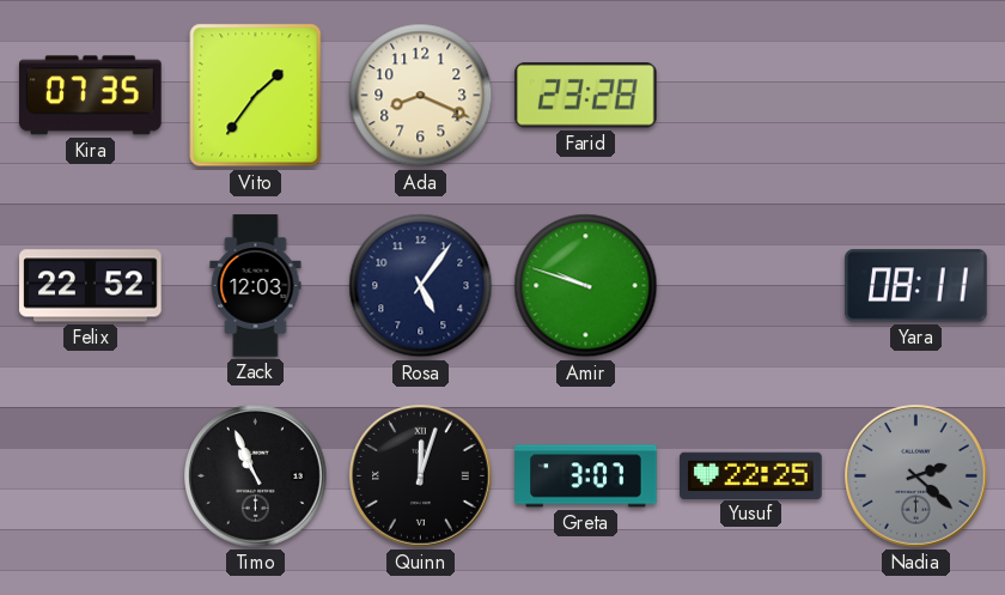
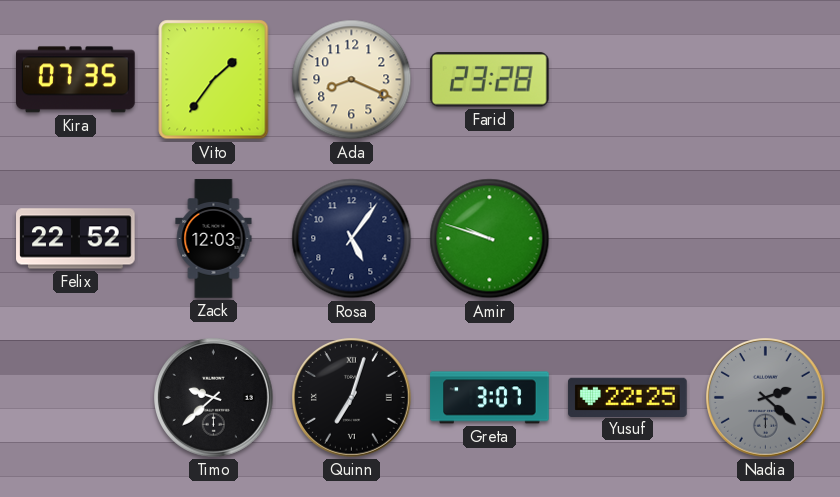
Yara: 08:11 -> none (916, 286)
Timo: 10:56 -> 9:38 (214, 398)
Quinn: 12:03 -> 7:03 (352, 398)
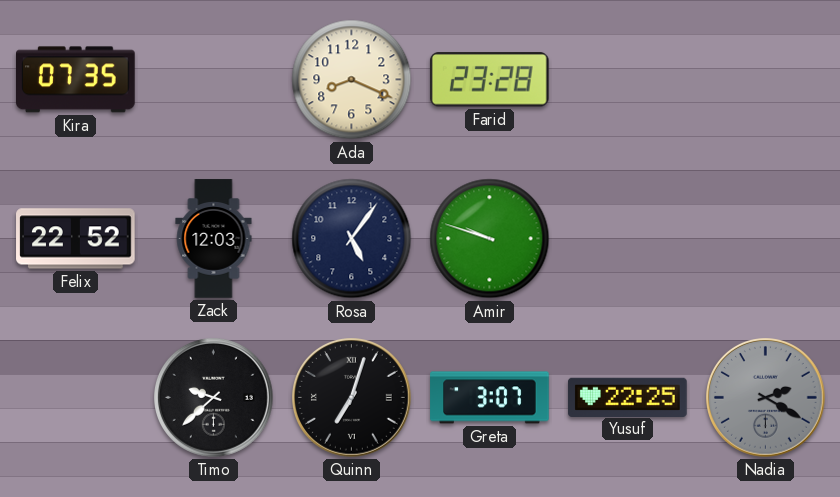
Vito: 1:36 -> none (214, 80)
Nadia: 2:22 -> 2:20 (766, 398)
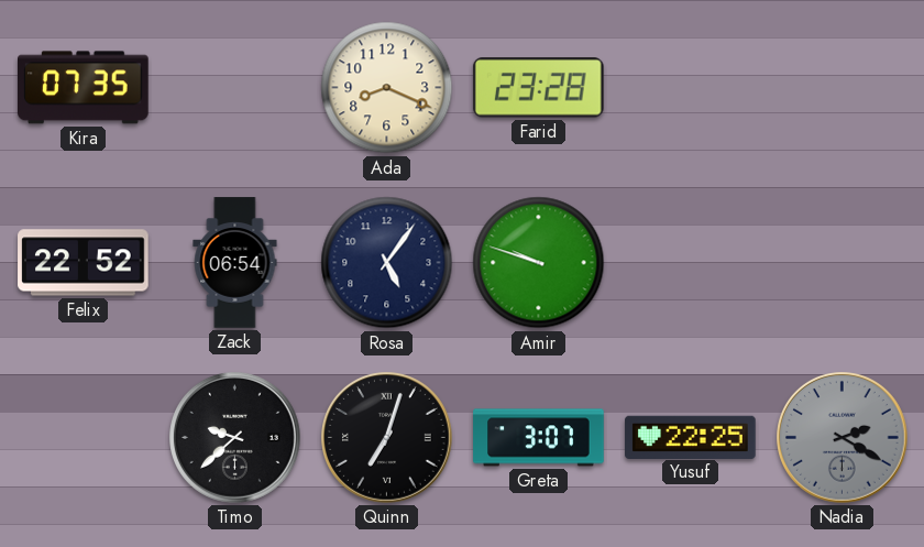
Zack: 12:03 -> 06:54 (235, 263)
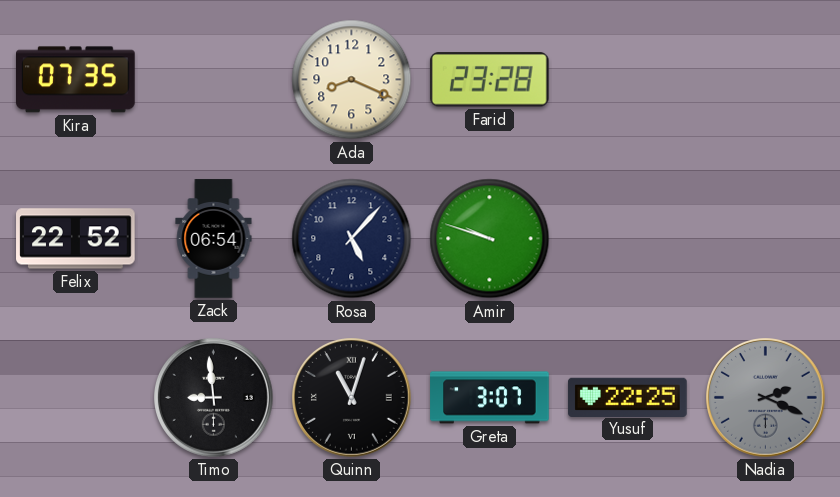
Rosa: 5:06 -> 5:07 (352, 239)
Timo: 9:38 -> 8:59 (214, 398)
Quinn: 7:03 -> 11:03 (352, 398)
Nadia: 2:20 -> 2:19 (766, 398)
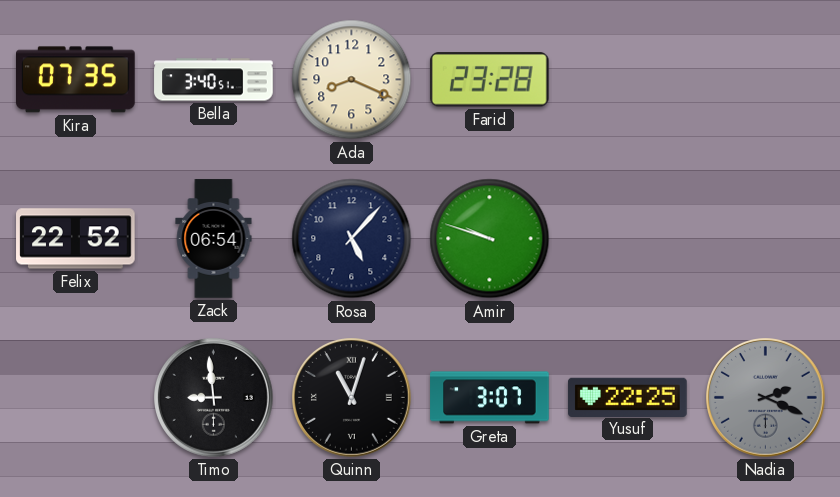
Bella: none -> 3:40 (214, 80)
